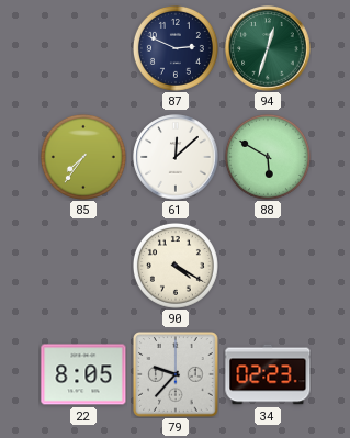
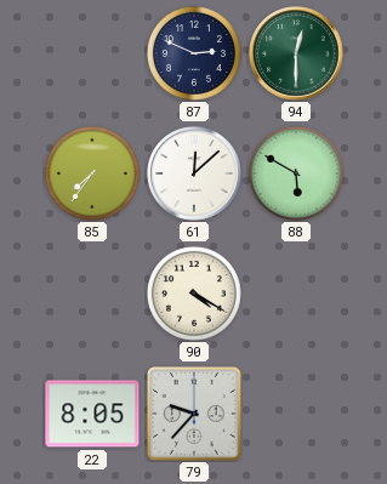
94: 12:33 -> 12:30 (296, 53)
34: 02:23 -> none (268, 374)
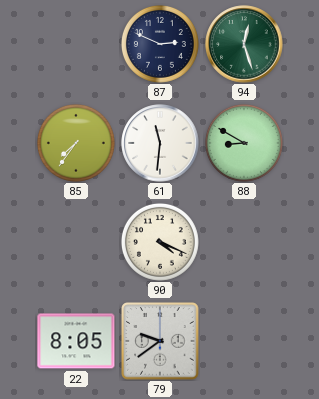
94: 12:30 -> 12:27 (244, 44)
61: 12:08 -> 11:31 (160, 143)
88: 5:50 -> 8:50 (244, 143)
90: 4:20 -> 4:19 (160, 242)
79: 9:37 -> 9:39 (160, 341)
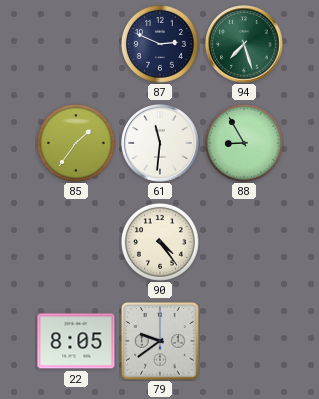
94: 12:27 -> 7:27 (244, 44)
85: 7:36 -> 1:36 (76, 143)
88: 8:50 -> 8:55 (244, 143)
90: 4:19 -> 4:24 (160, 242)
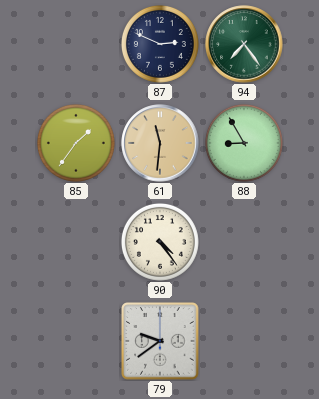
94: 7:27 -> 7:24 (244, 44)
61 dial: white -> champagne (160, 143)
22: 8:05 -> none (76, 341)
